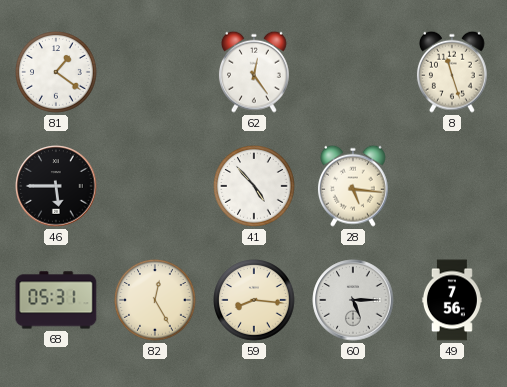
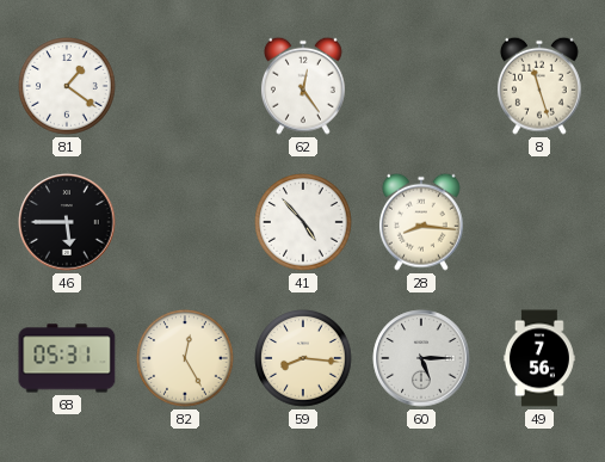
28: 5:16 -> 8:16 (421, 222)
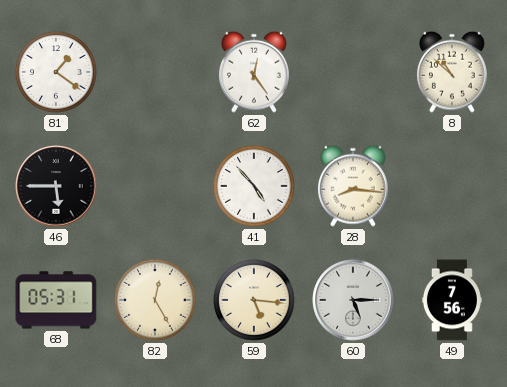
8: 11:27 -> 10:52 (452, 72)
59: 8:16 -> 5:16 (254, 300)
